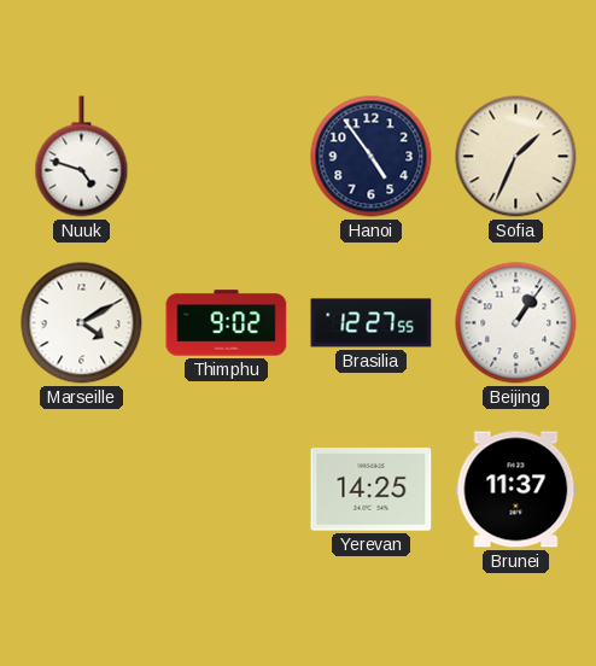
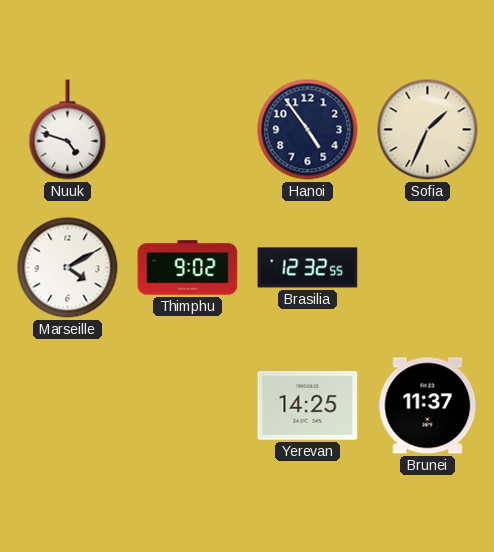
Brasilia: 12:27 -> 12:32 (308, 268)
Beijing: 1:06 -> none (516, 323)
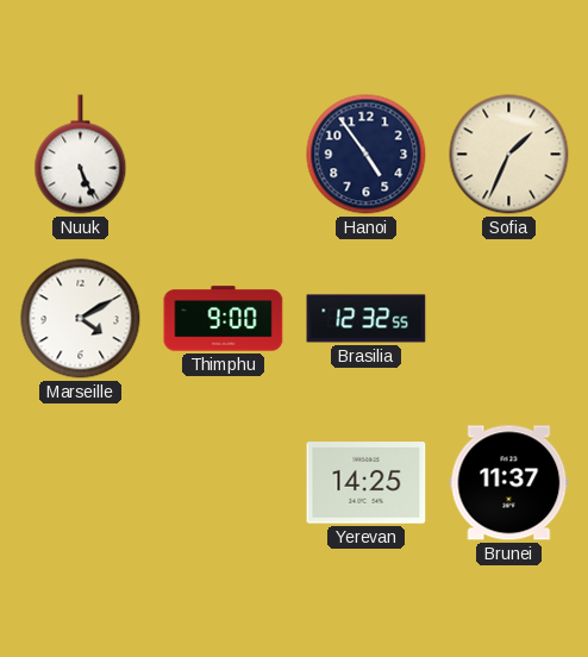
Nuuk: 4:48 -> 5:26 (81, 155)
Thimphu: 9:02 -> 9:00 (224, 319)
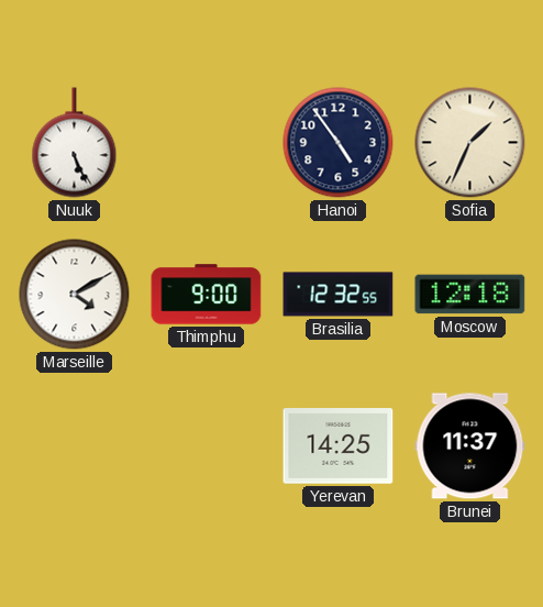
Moscow: none -> 12:18 (470, 295)
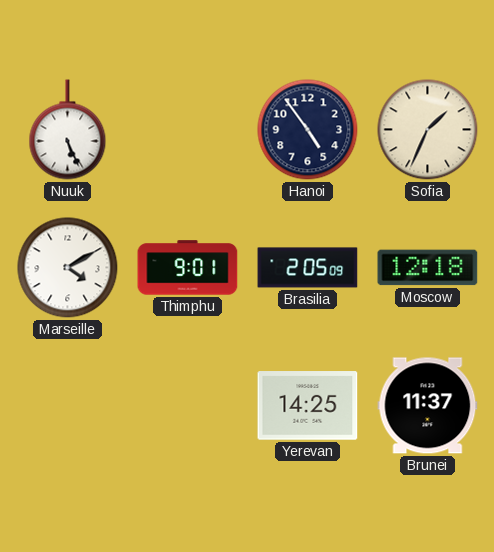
Thimphu: 9:00 -> 9:01 (188, 268)
Brasilia: 12:32 -> 2:05 (308, 268)
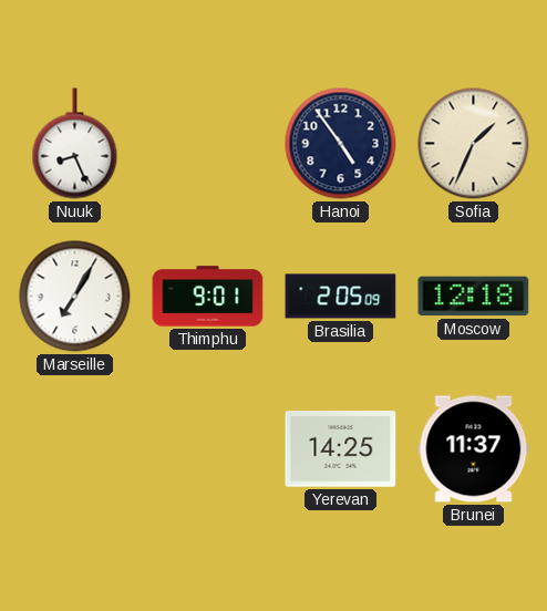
Nuuk: 5:26 -> 8:26 (75, 144)
Marseille: 4:10 -> 7:05 (75, 297)
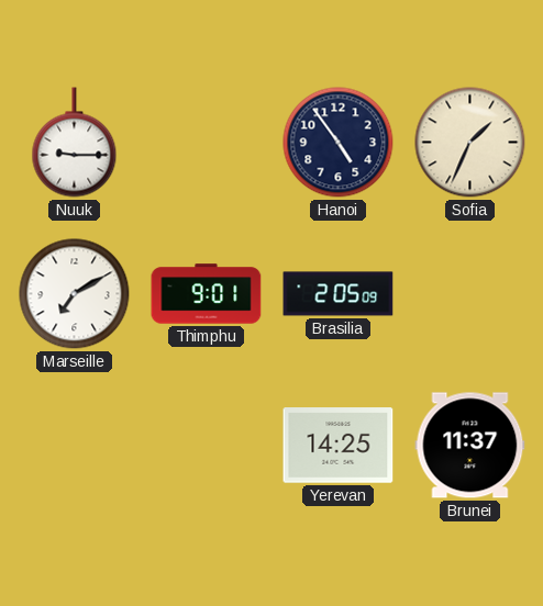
Nuuk: 8:26 -> 9:15 (75, 143)
Marseille: 7:05 -> 7:10 (75, 294)
Moscow: 12:18 -> none (474, 297)
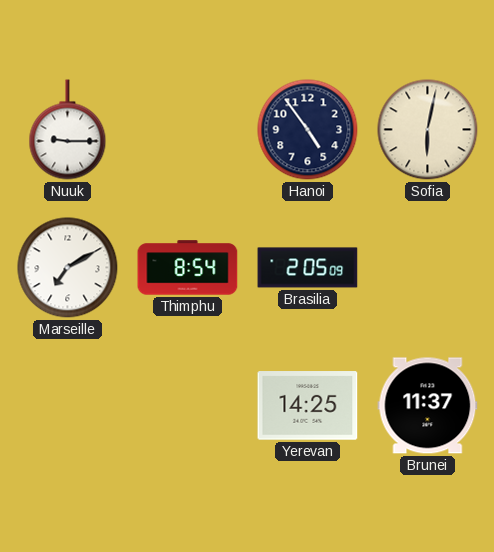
Sofia: 1:34 -> 6:02 (428, 130)
Thimphu: 9:01 -> 8:54 (188, 268)
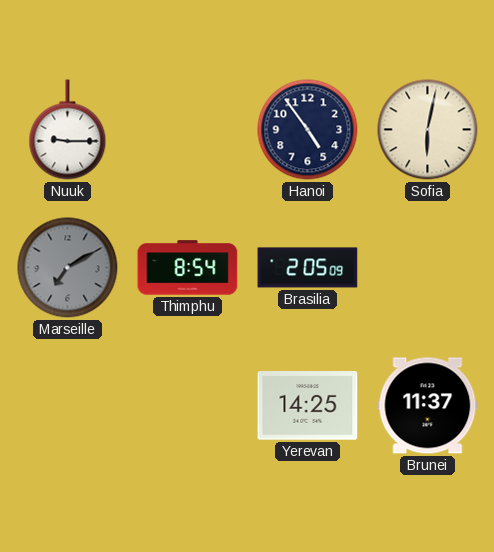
Marseille dial: white -> grey (68, 268)
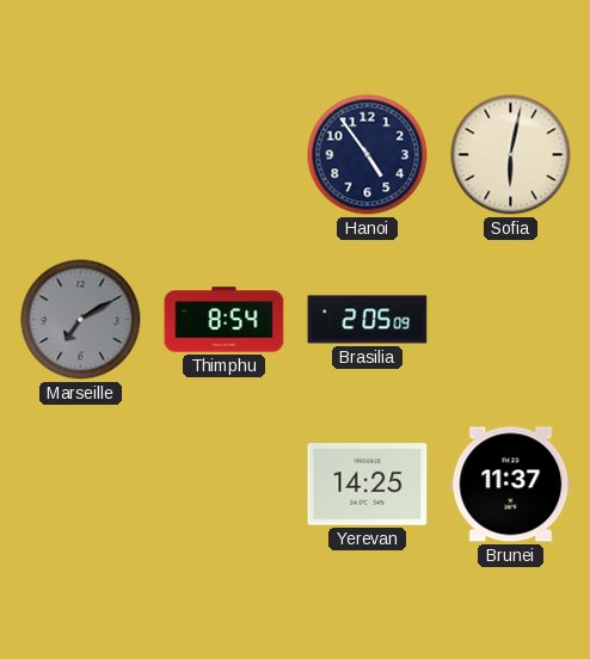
Nuuk: 9:15 -> none (68, 130)
